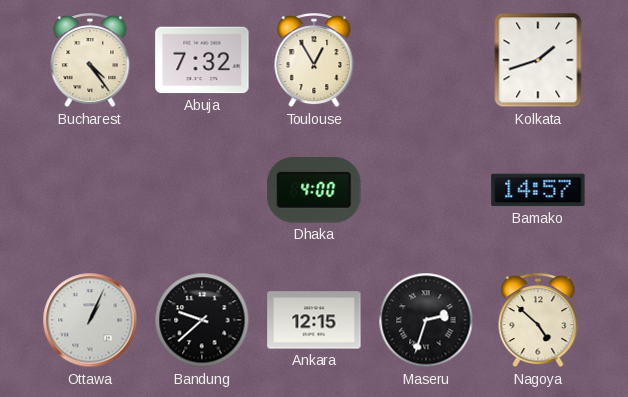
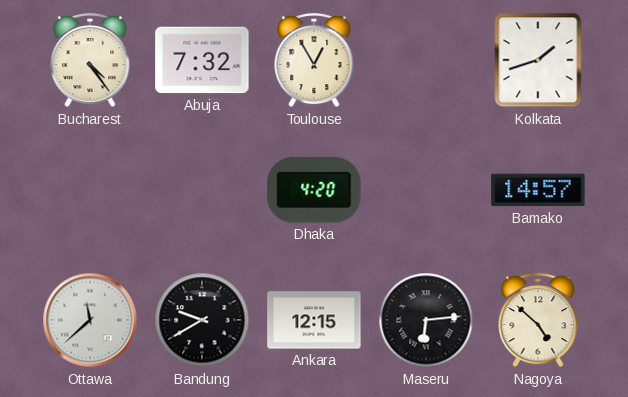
Dhaka: 4:00 -> 4:20 (314, 190)
Ottawa: 1:04 -> 11:38 (90, 320)
Bandung: 9:38 -> 9:40 (202, 320)
Maseru: 2:33 -> 6:14 (426, 320)
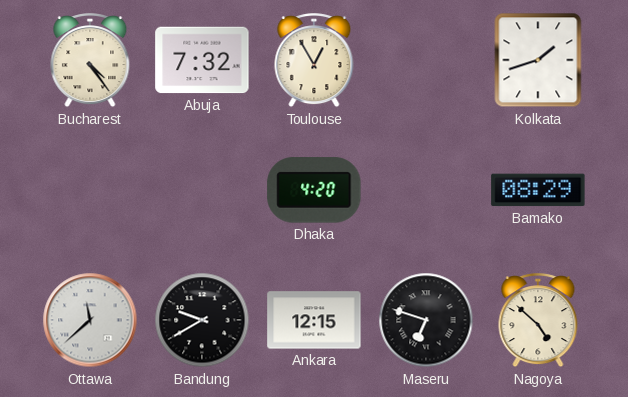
Bamako: 14:57 -> 08:29 (538, 190)
Maseru: 6:14 -> 6:48 (426, 320)
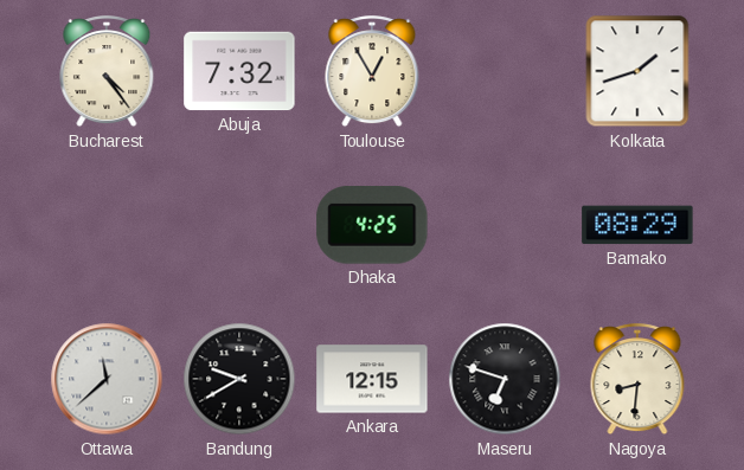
Dhaka: 4:20 -> 4:25 (372, 225)
Nagoya: 4:52 -> 8:31 (637, 380)
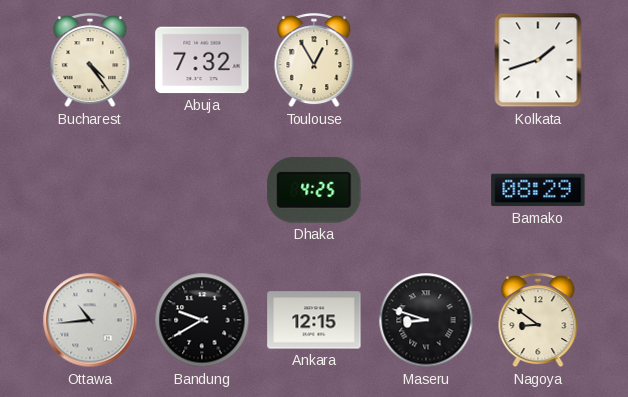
Ottawa: 11:38 -> 10:44 (90, 320)
Maseru: 6:48 -> 8:48 (426, 320)
Nagoya: 8:31 -> 8:51 (538, 321)
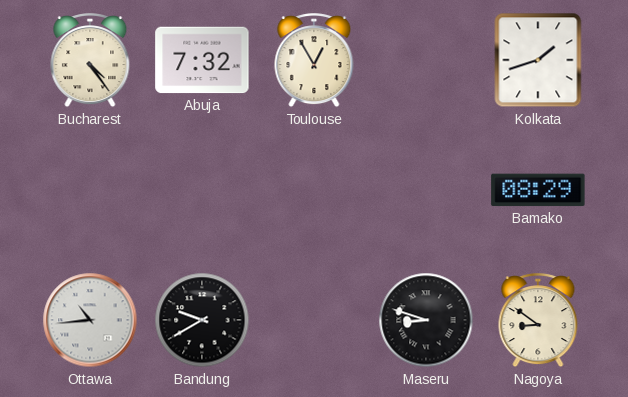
Dhaka: 4:25 -> none (314, 190)
Ankara: 12:15 -> none (314, 320)
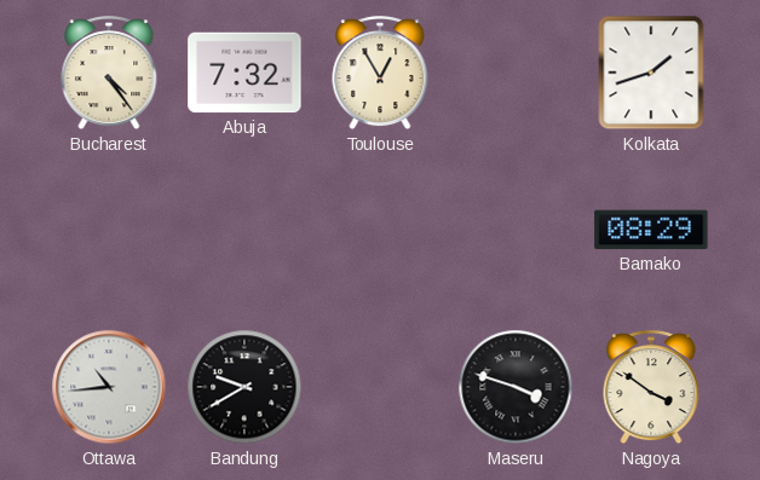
Maseru: 8:48 -> 3:48 (516, 387)
Nagoya: 8:51 -> 3:51 (651, 388)
